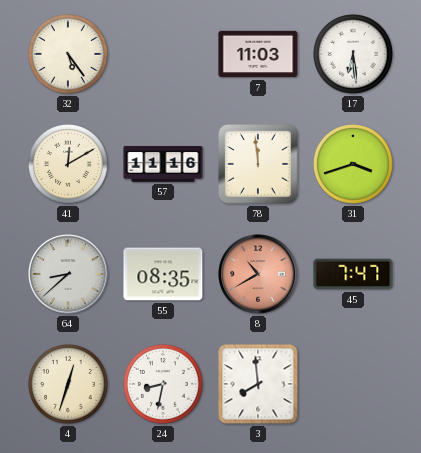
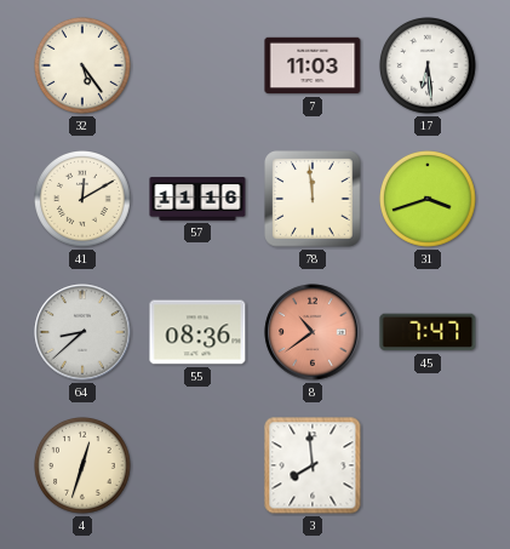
55: 08:35 -> 08:36 (197, 332)
8: 10:40 -> 10:39 (313, 332)
24: 8:32 -> none (164, 385)
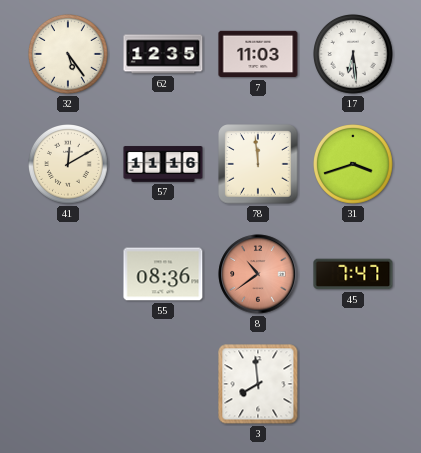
62: none -> 12:35 (163, 54)
64: 8:38 -> none (82, 332)
4: 12:33 -> none (84, 467)
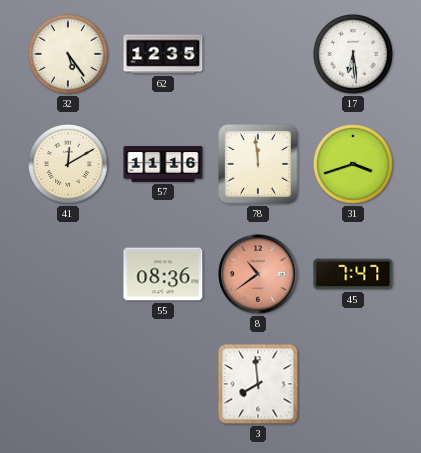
7: 11:03 -> none (258, 54)
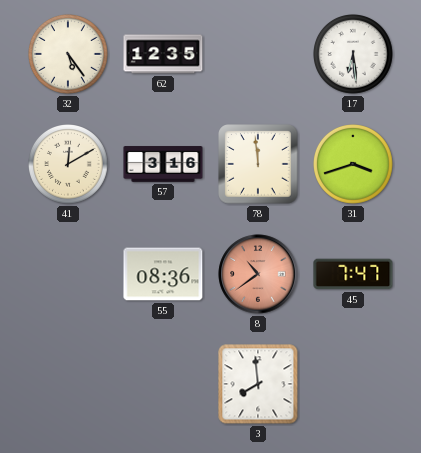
57: 11:16 -> 3:16 (163, 164)
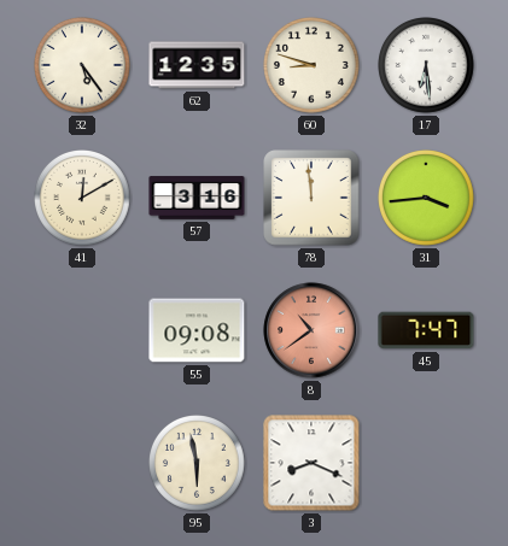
60: none -> 8:48 (313, 66)
31: 3:42 -> 3:44 (427, 199)
55: 08:36 -> 09:08 (197, 330)
95: none -> 5:58 (198, 464)
3: 7:59 -> 8:19 (311, 463)
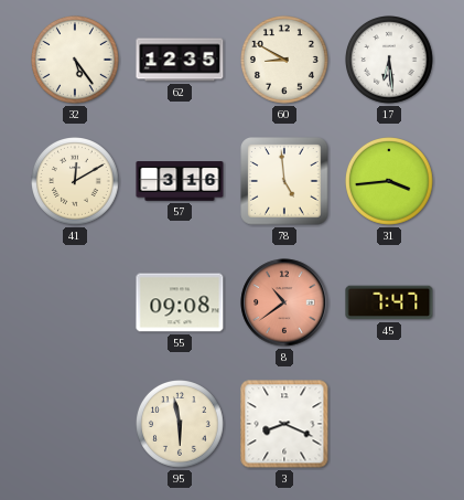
60: 8:48 -> 8:50 (285, 61)
78: 11:59 -> 4:59 (284, 181)
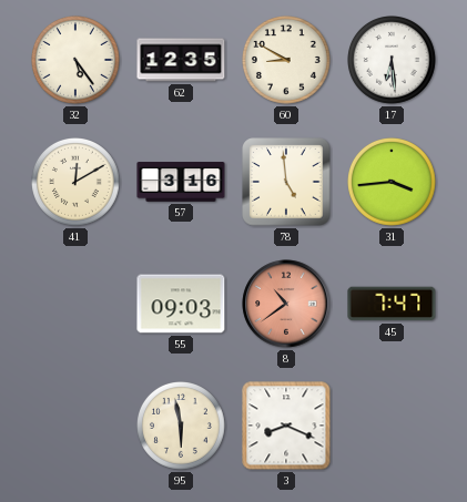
55: 09:08 -> 09:03 (181, 304)
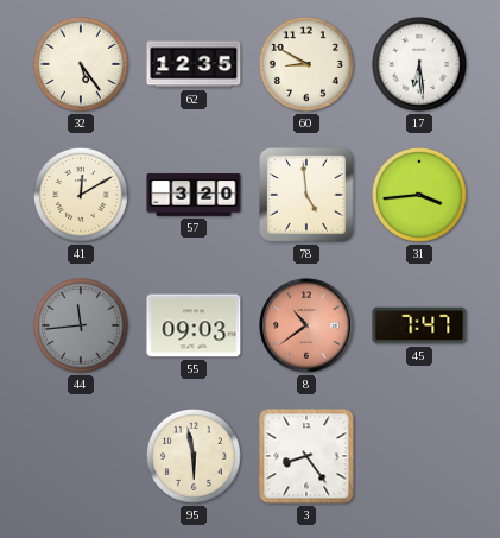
57: 3:16 -> 3:20 (194, 195)
44: none -> 11:44 (82, 327)
3: 8:19 -> 8:24 (306, 456)
